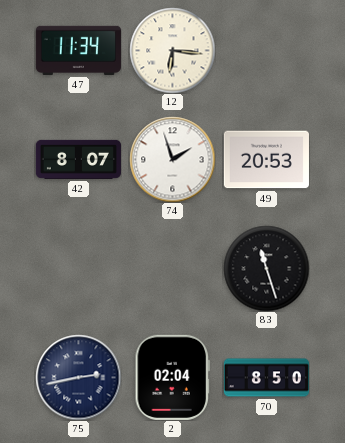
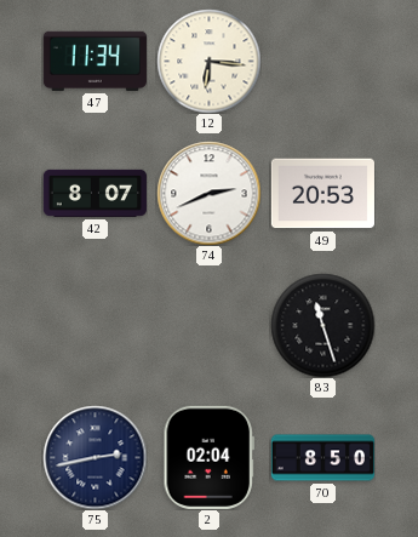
74: 1:57 -> 2:41 (208, 193)
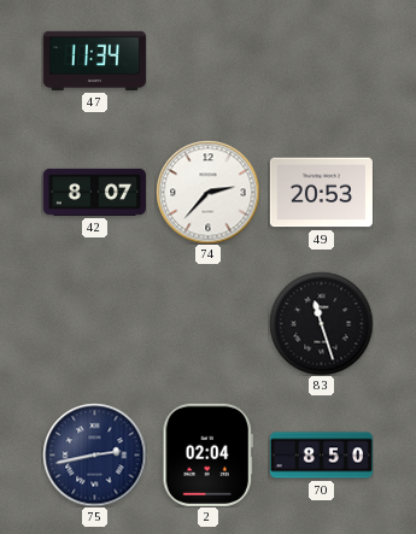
12: 6:16 -> none (208, 61)
74: 2:41 -> 2:37 (207, 192)
